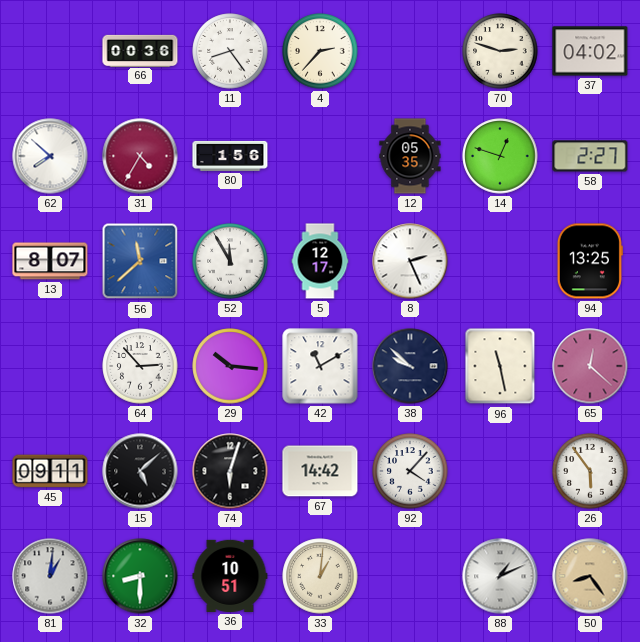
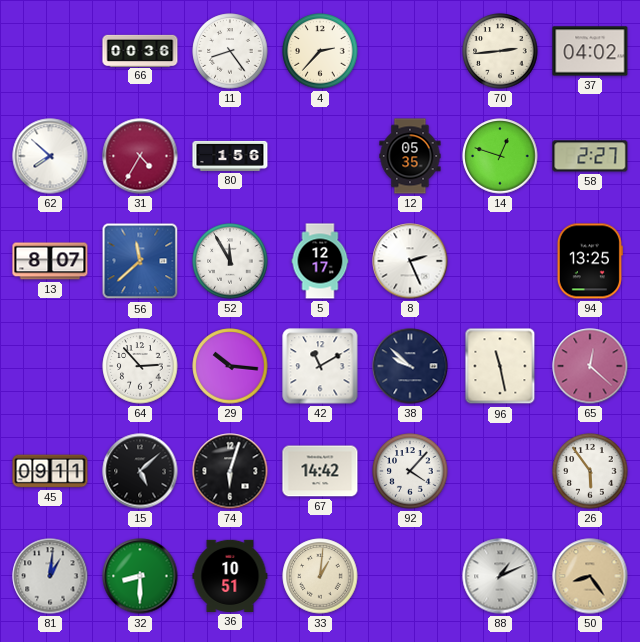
70: 2:48 -> 2:44 (500, 51)
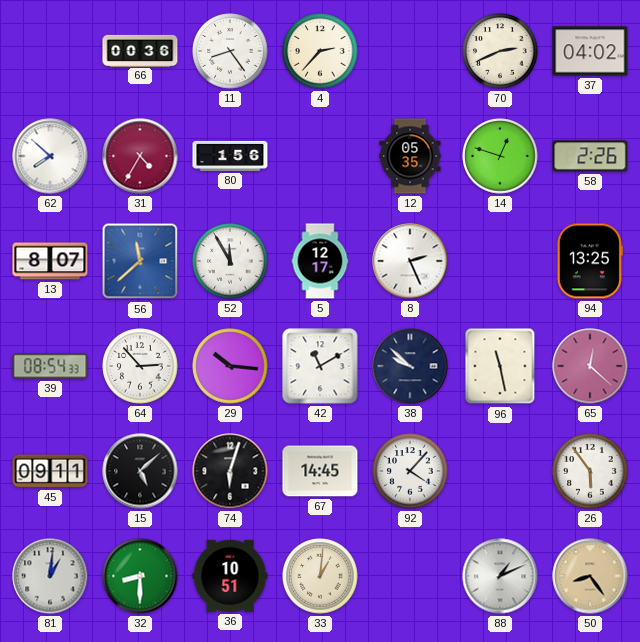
70: 2:44 -> 2:41 (500, 51)
58: 2:27 -> 2:26 (590, 156)
39: none -> 08:54 (50, 366)
67: 14:42 -> 14:45 (320, 471)
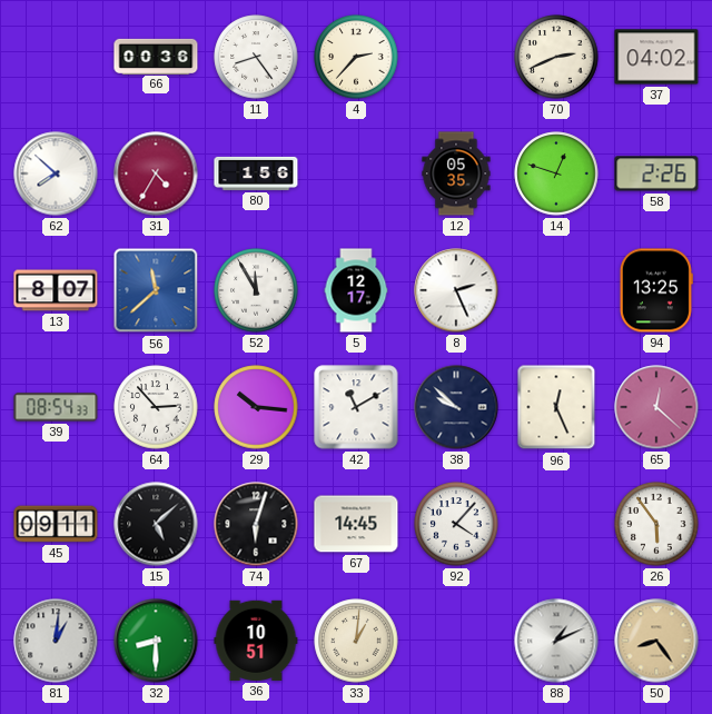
96: 11:28 -> 12:26 (556, 407)
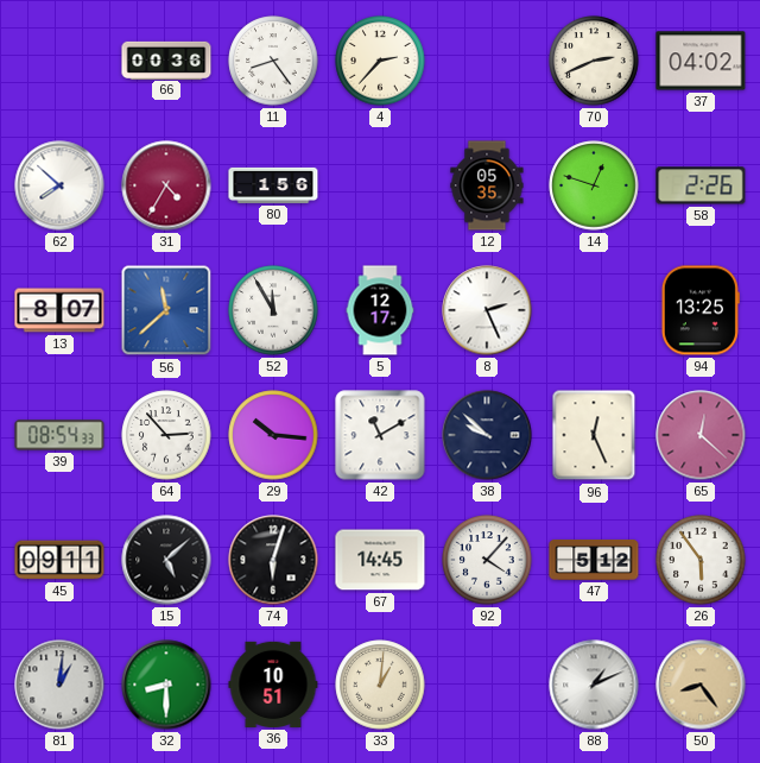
47: none -> 5:12 (594, 560)
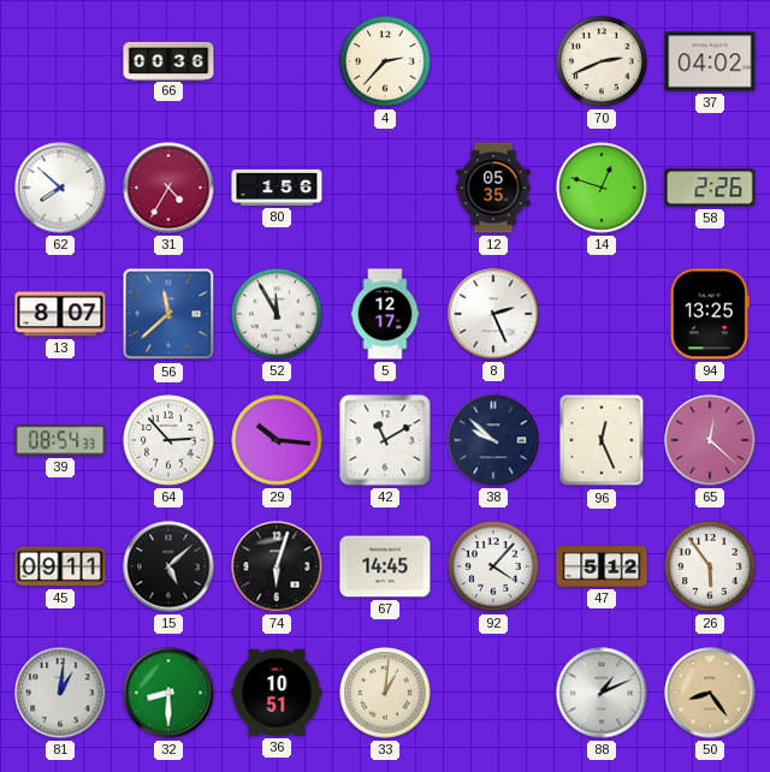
11: 8:24 -> none (273, 61)
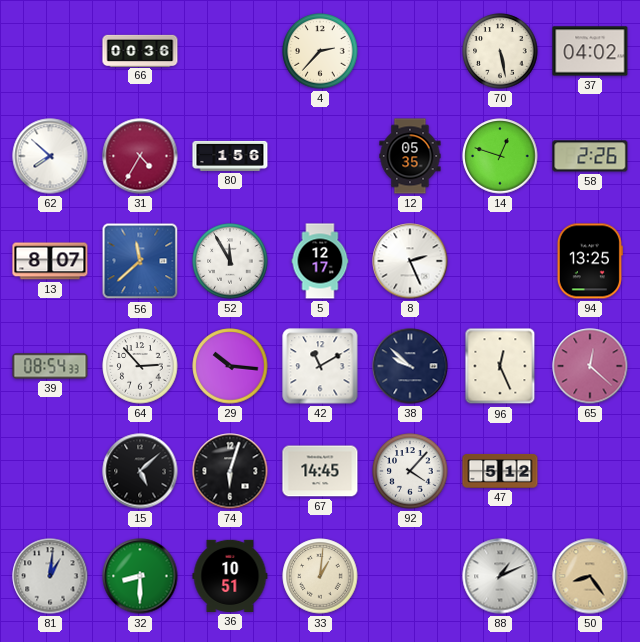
70: 2:41 -> 5:28 (500, 51)
45: 09:11 -> none (60, 566)
26: 5:54 -> none (710, 566)
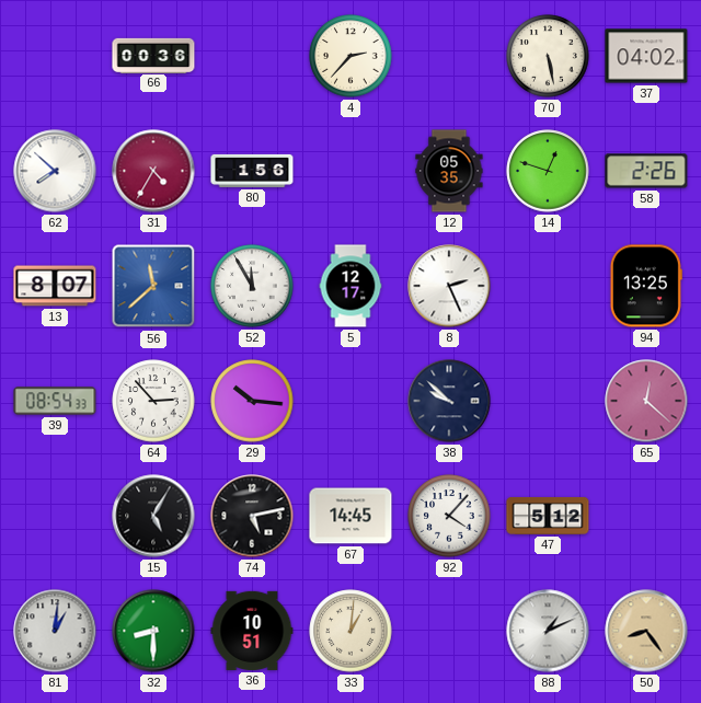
42: 11:10 -> none (320, 366)
96: 12:26 -> none (500, 366)
15: 5:08 -> 5:05 (153, 516)
74: 6:03 -> 5:13 (252, 516)
